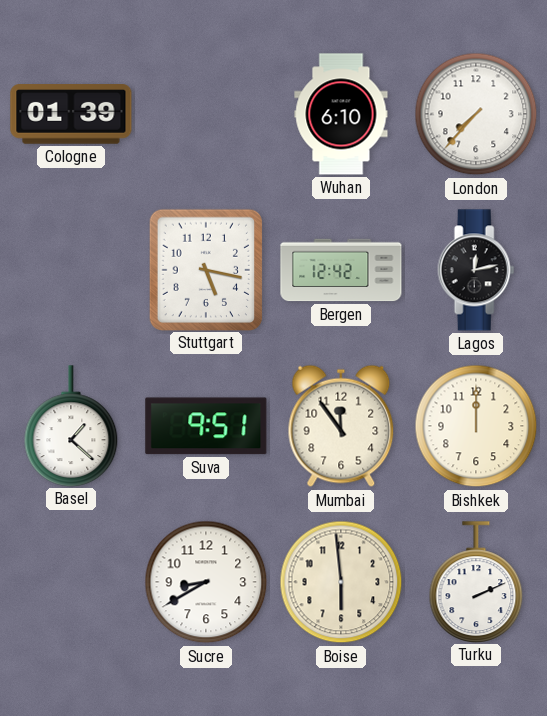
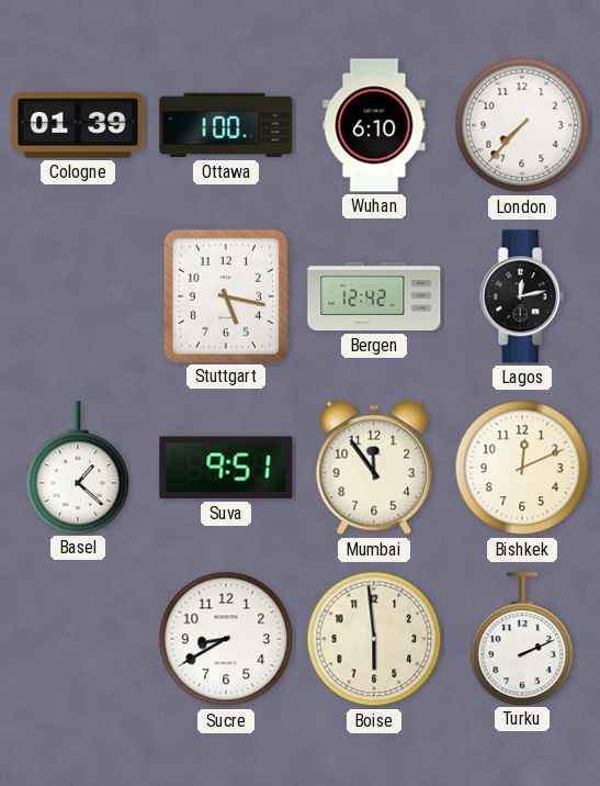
Ottawa: none -> 1:00 (226, 125)
Bishkek: 12:00 -> 12:11 (522, 468)
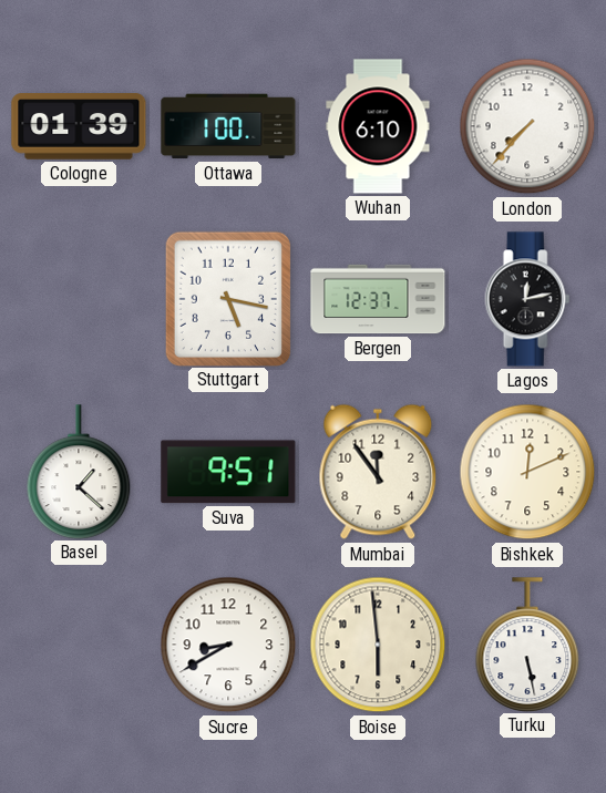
Bergen: 12:42 -> 12:37 (378, 299)
Turku: 2:11 -> 5:28 (527, 645)
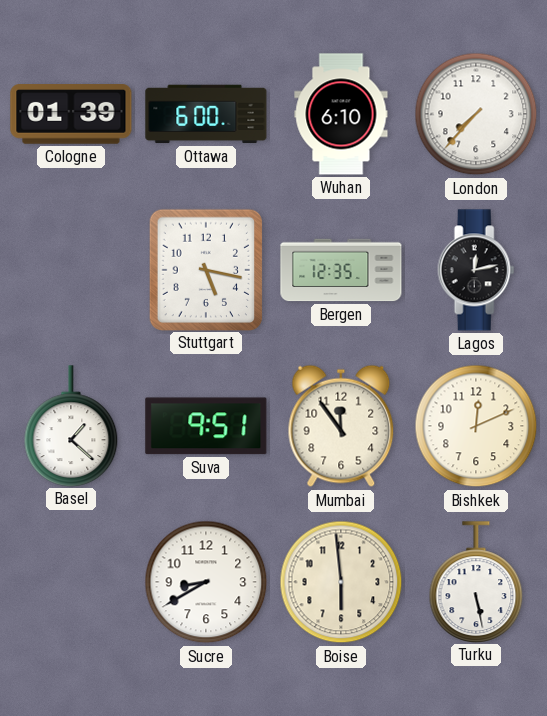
Ottawa: 1:00 -> 6:00 (206, 114)
Bergen: 12:37 -> 12:35 (341, 270)
